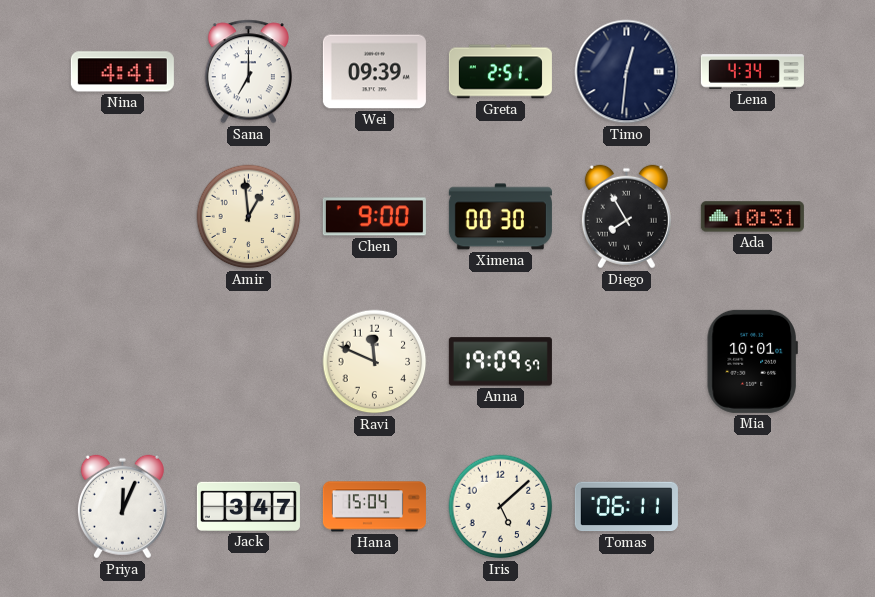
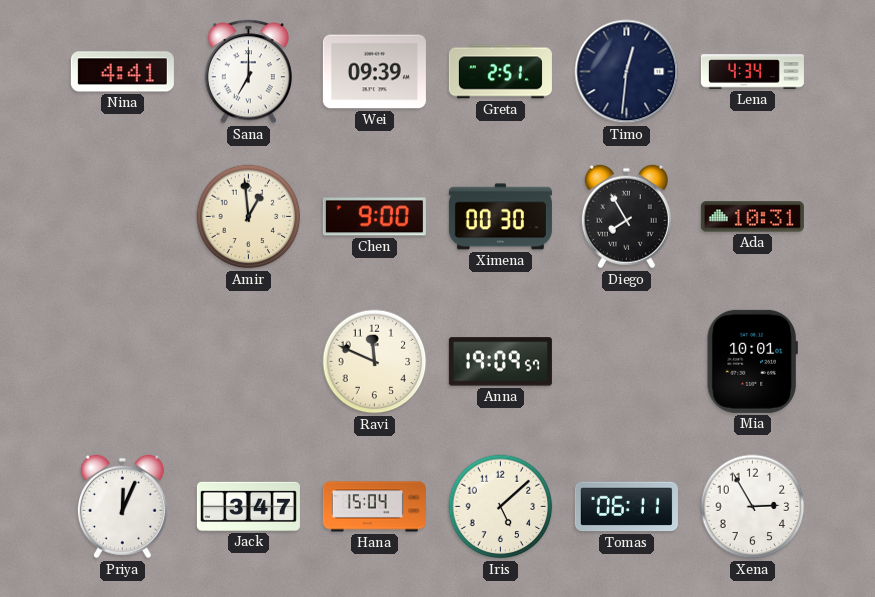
Xena: none -> 2:55 (753, 507)
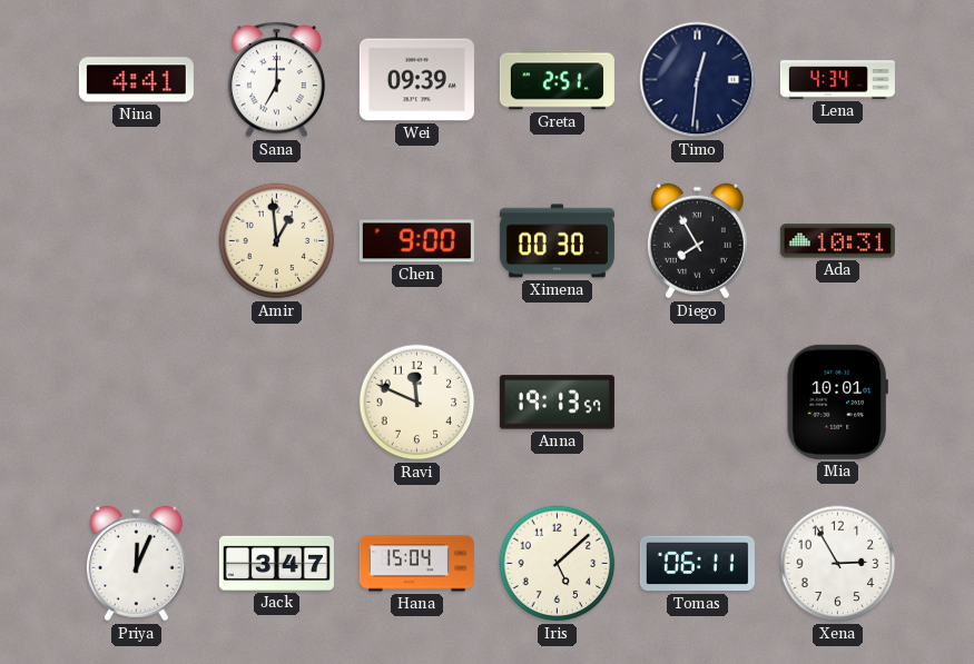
Anna: 19:09 -> 19:13 (557, 403)
